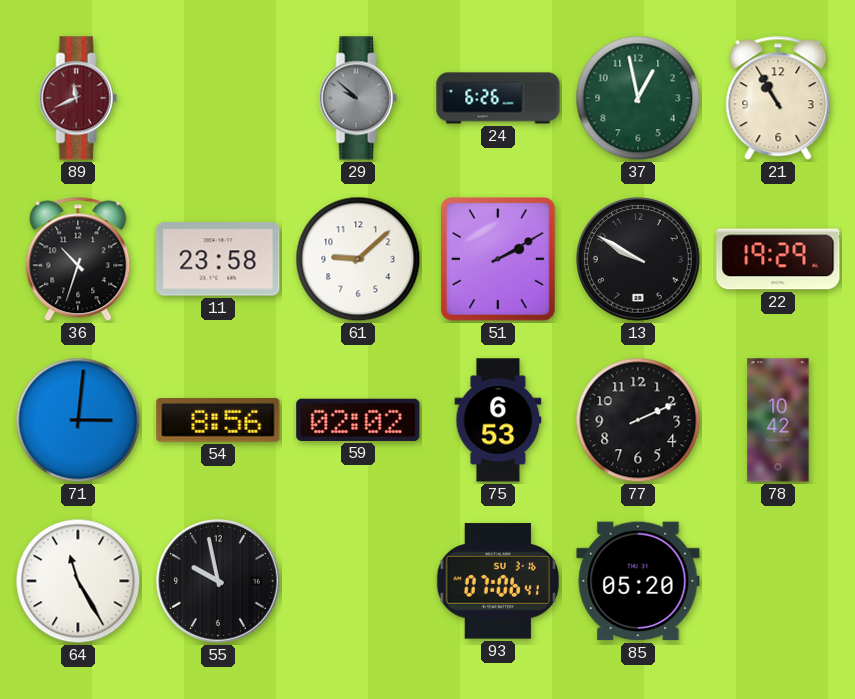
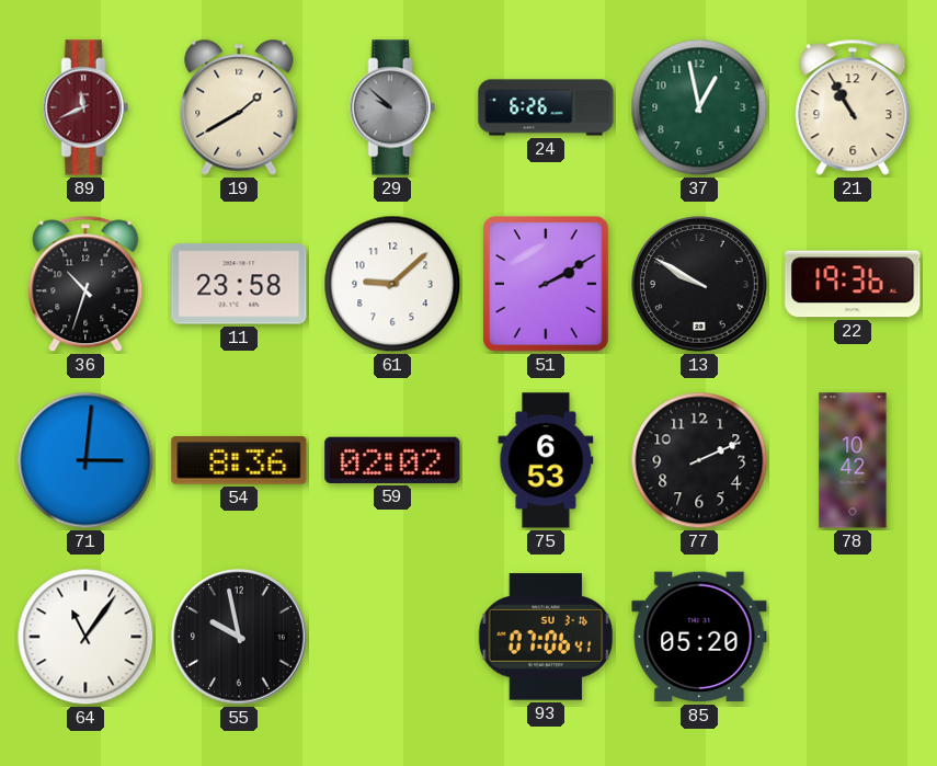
19: none -> 1:40 (239, 107)
22: 19:29 -> 19:36 (853, 284)
54: 8:56 -> 8:36 (239, 460)
64: 11:25 -> 11:06 (85, 637)
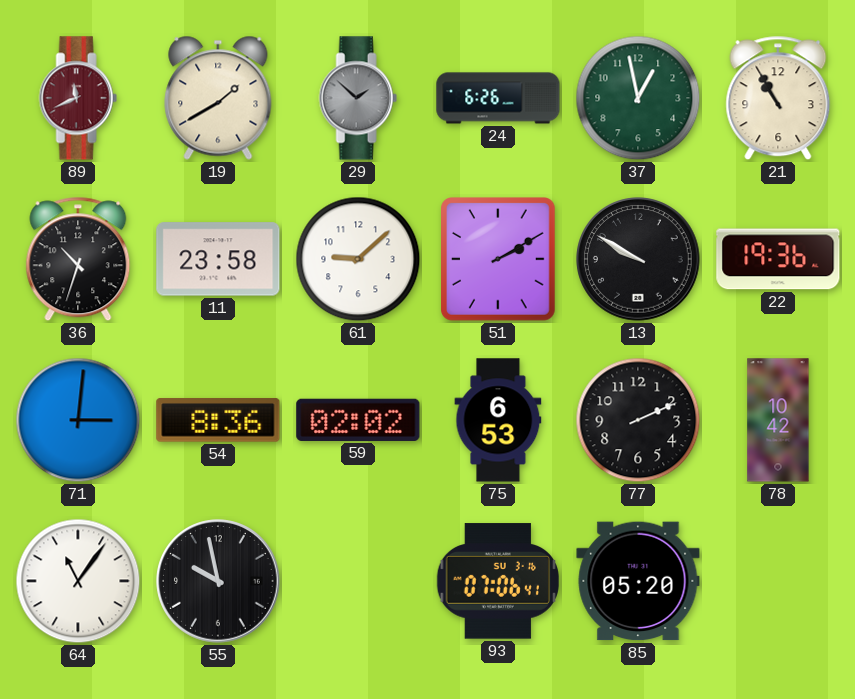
29: 9:52 -> 1:52 (358, 98)
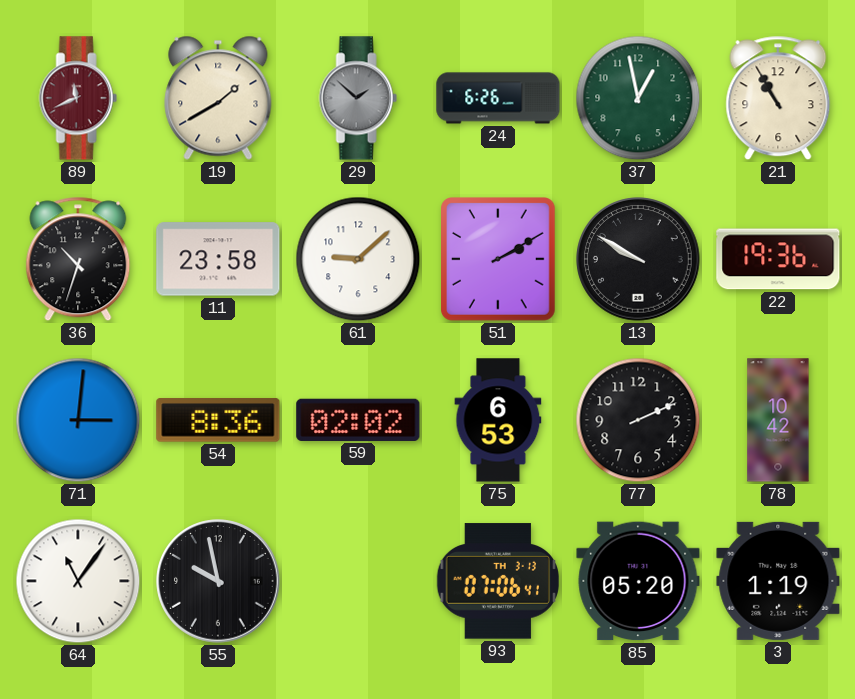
93 date: SU 3-16 -> TH 3-13 (498, 581)
3: none -> 1:19 (778, 581)
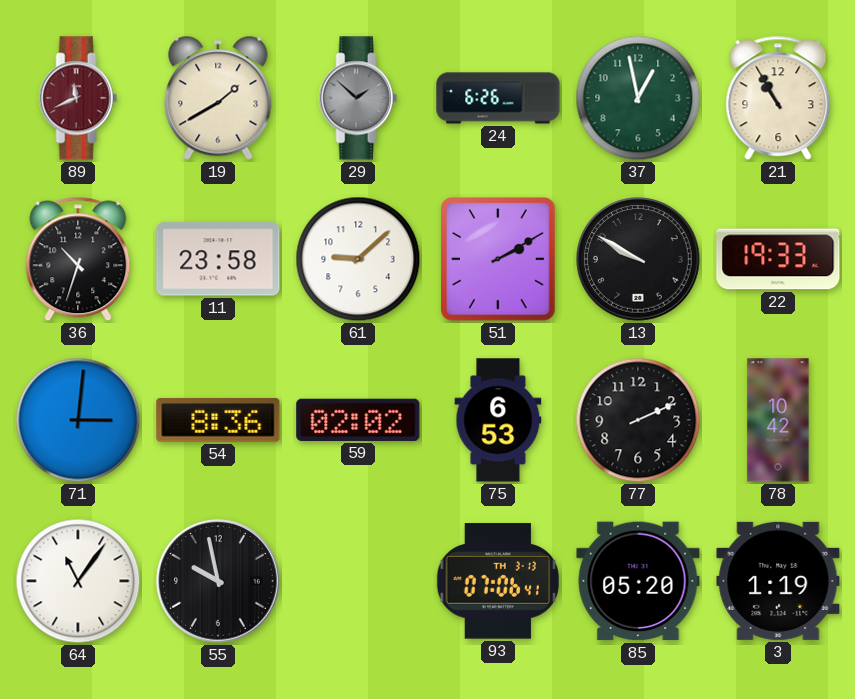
22: 19:36 -> 19:33 (778, 259)
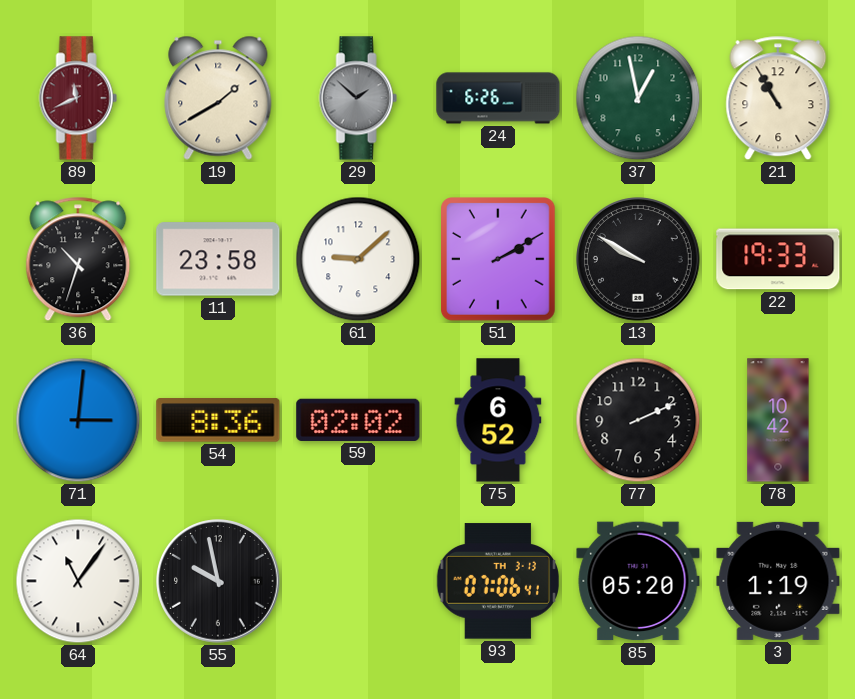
75: 6:53 -> 6:52 (498, 420)
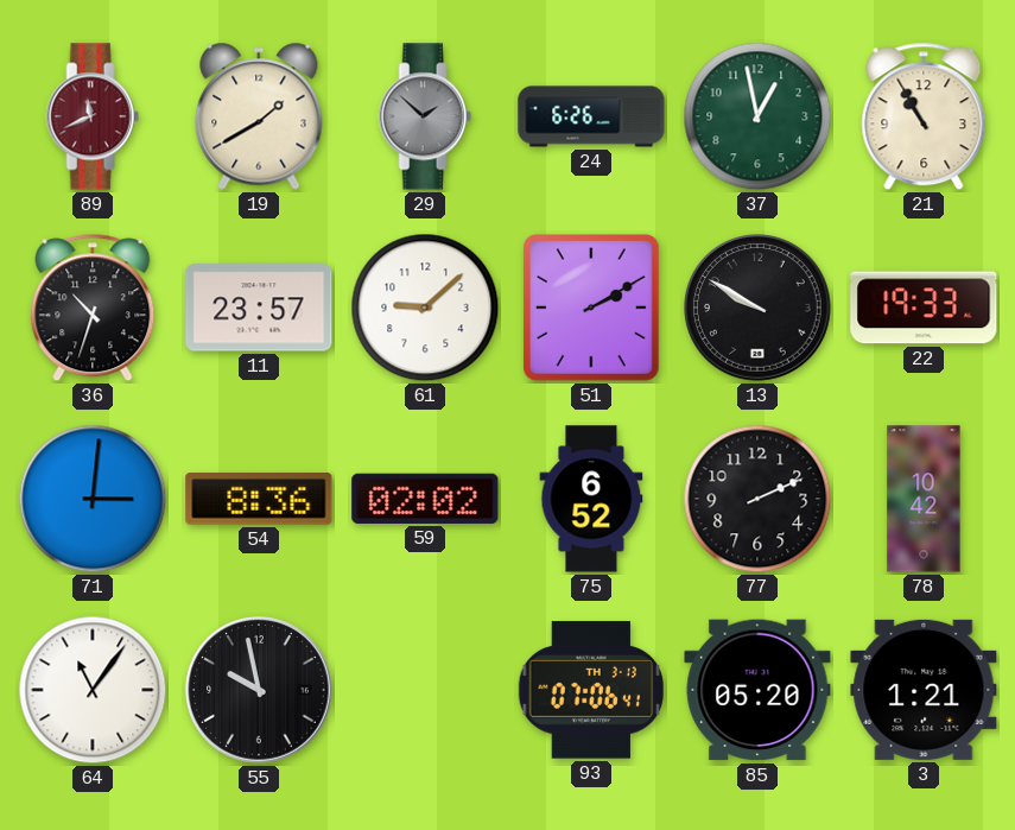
11: 23:58 -> 23:57 (259, 308)
3: 1:19 -> 1:21 (924, 690)
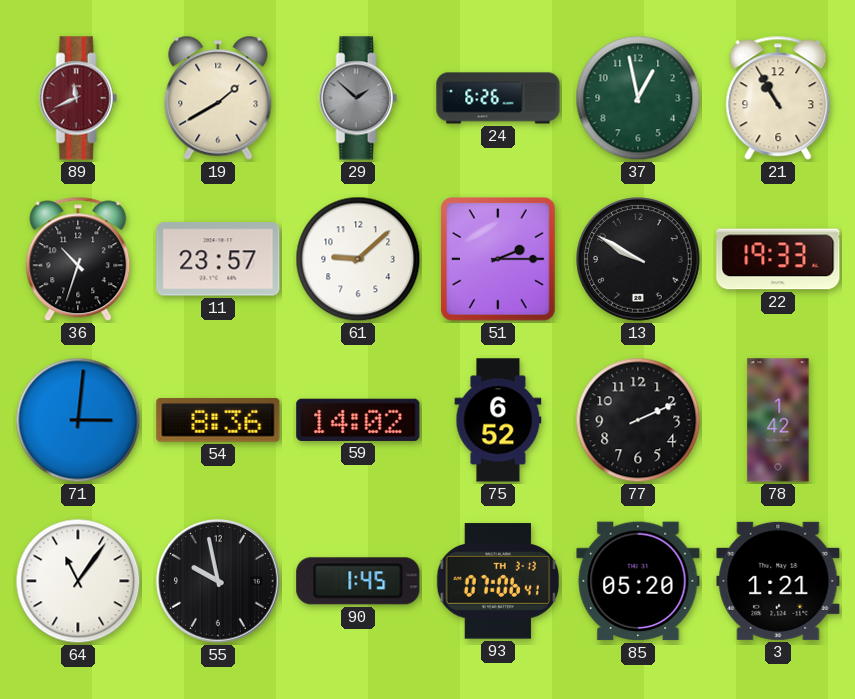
51: 2:10 -> 2:15 (499, 260)
59: 02:02 -> 14:02 (358, 420)
78: 10:42 -> 1:42 (778, 420)
90: none -> 1:45 (358, 581)
